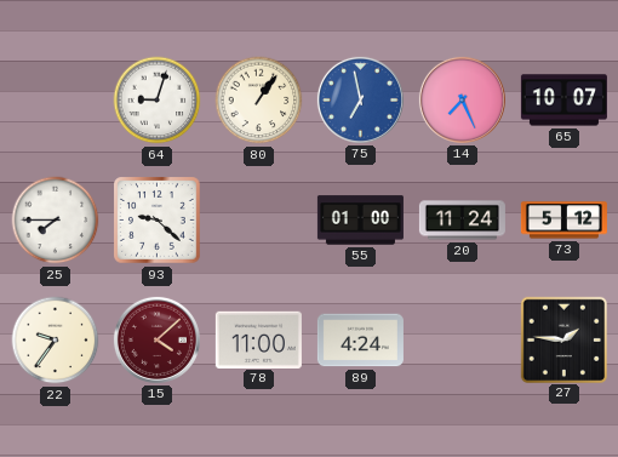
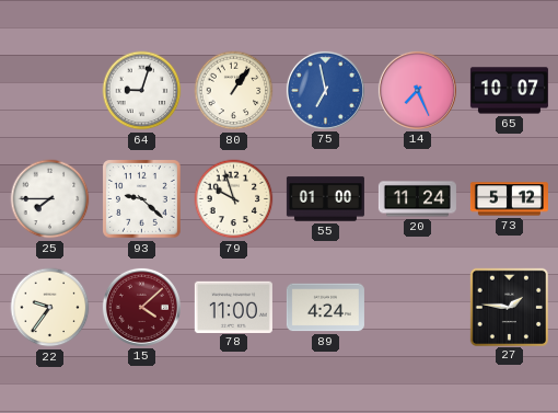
79: none -> 9:57 (234, 199)
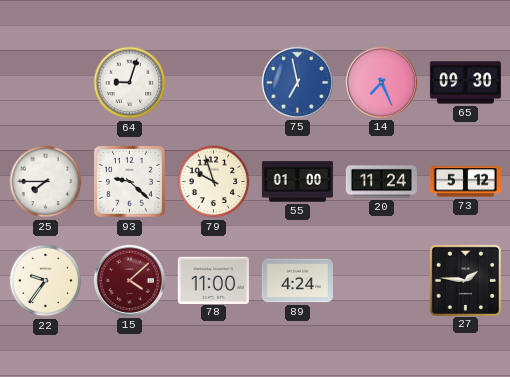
80: 1:06 -> none (234, 91)
65: 10:07 -> 09:30 (465, 83)
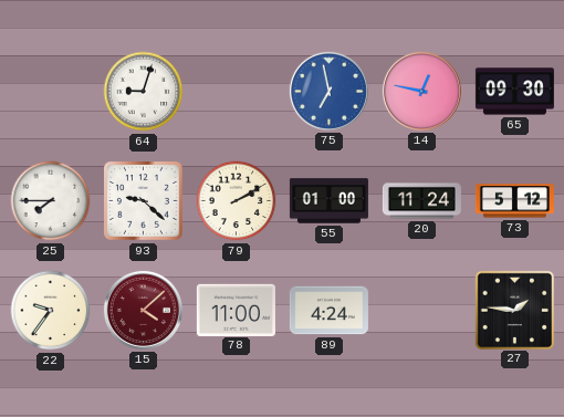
14: 7:26 -> 12:47 (421, 91)
79: 9:57 -> 2:10 (237, 201)
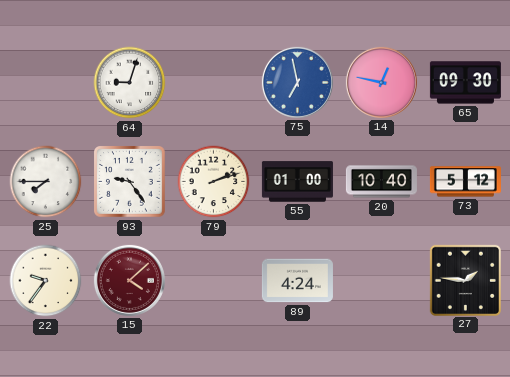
93: 9:22 -> 9:24 (130, 182)
79: 2:10 -> 2:12 (214, 182)
20: 11:24 -> 10:40 (381, 182)
78: 11:00 -> none (236, 310)
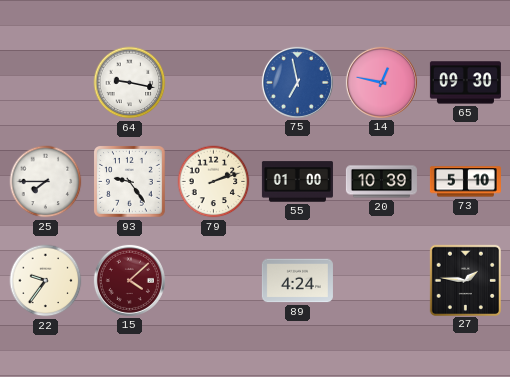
64: 9:03 -> 9:17 (130, 83)
20: 10:40 -> 10:39 (381, 182)
73: 5:12 -> 5:10 (465, 182)
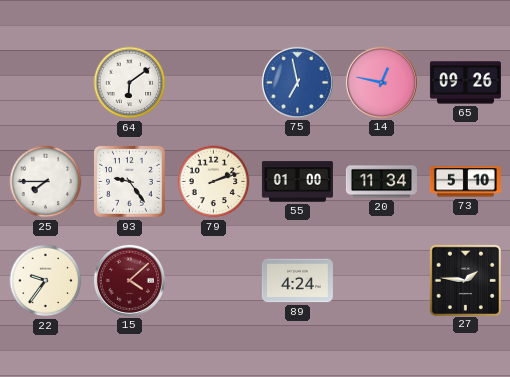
64: 9:17 -> 6:09 (130, 83)
65: 09:30 -> 09:26 (465, 83)
20: 10:39 -> 11:34 (381, 182)
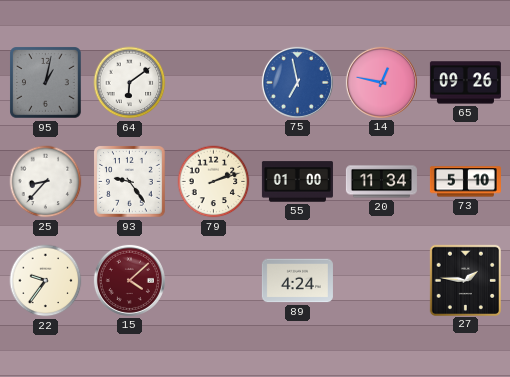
95: none -> 1:02 (46, 83)
25: 7:45 -> 8:37 (46, 182)
